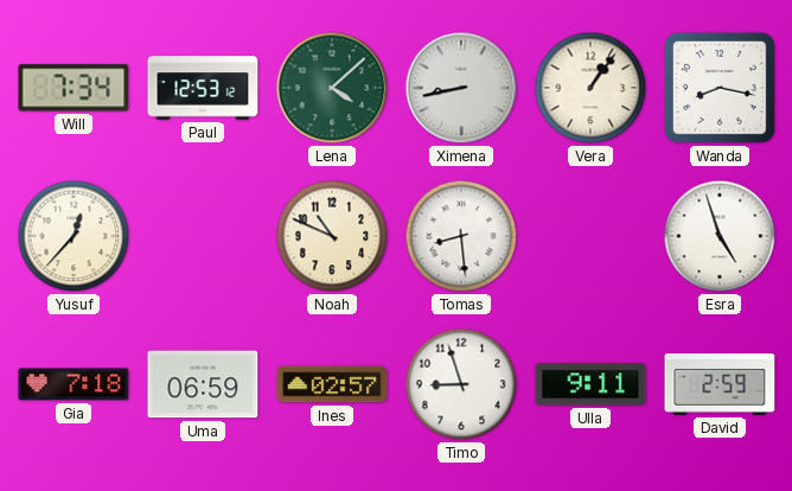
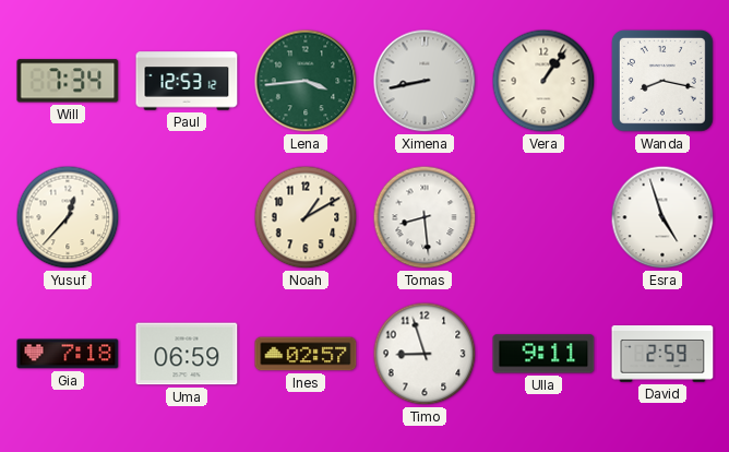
Lena: 4:08 -> 3:44 (306, 81)
Noah: 10:49 -> 1:10 (306, 217)
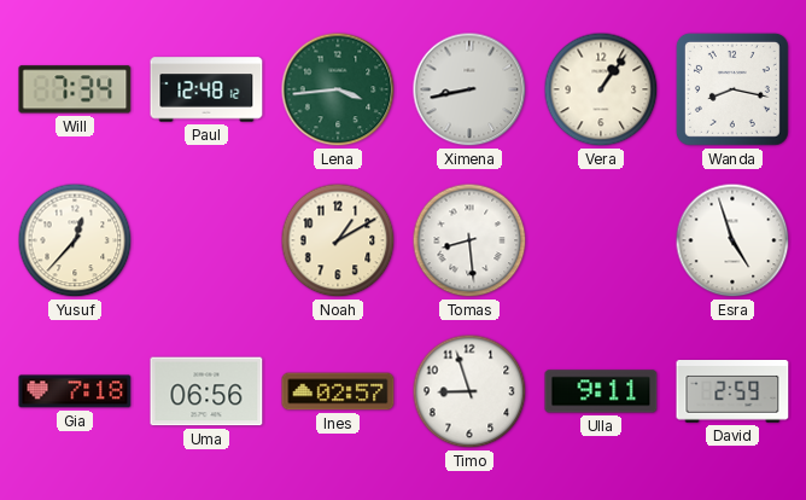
Paul: 12:53 -> 12:48 (206, 89)
Uma: 06:59 -> 06:56 (206, 391)
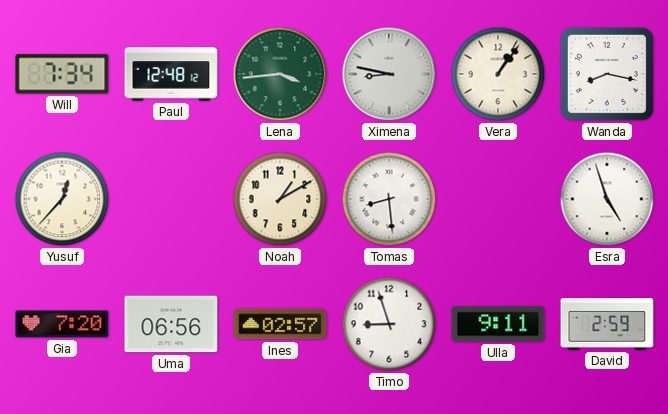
Ximena: 8:43 -> 8:47 (389, 74)
Gia: 7:18 -> 7:20 (62, 324)
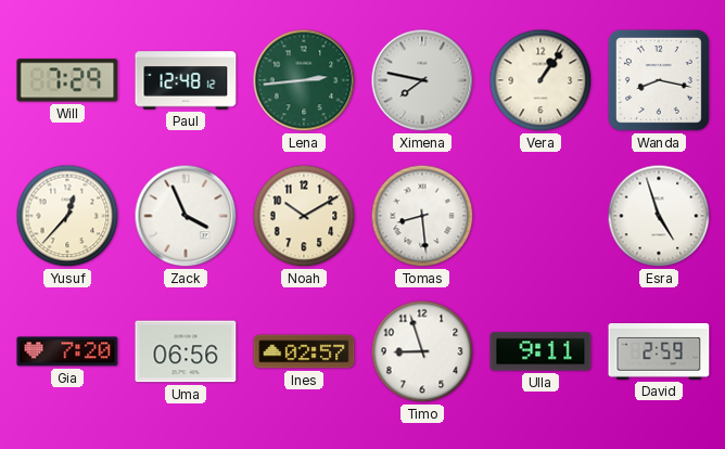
Will: 7:34 -> 7:29 (67, 80)
Lena: 3:44 -> 2:44 (304, 80)
Ximena: 8:47 -> 7:47 (422, 80)
Zack: none -> 3:56 (186, 216)
Noah: 1:10 -> 10:10 (304, 216)
